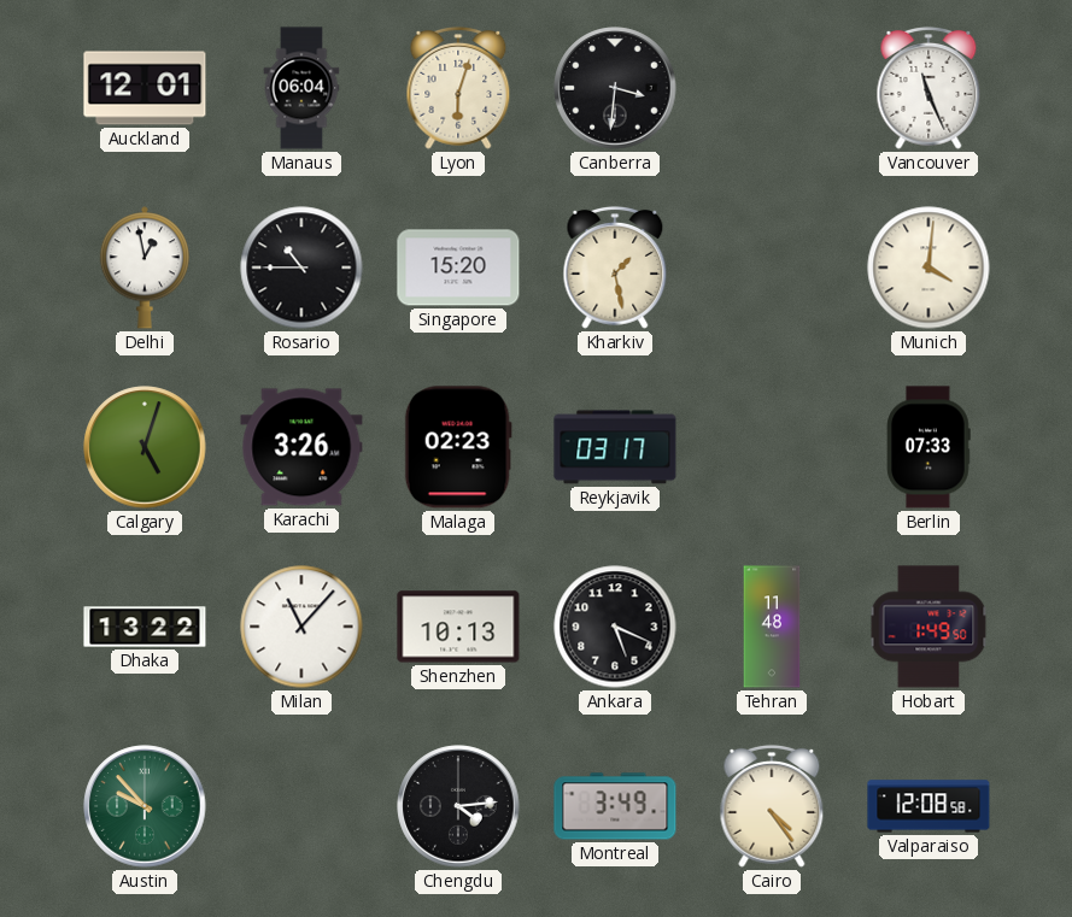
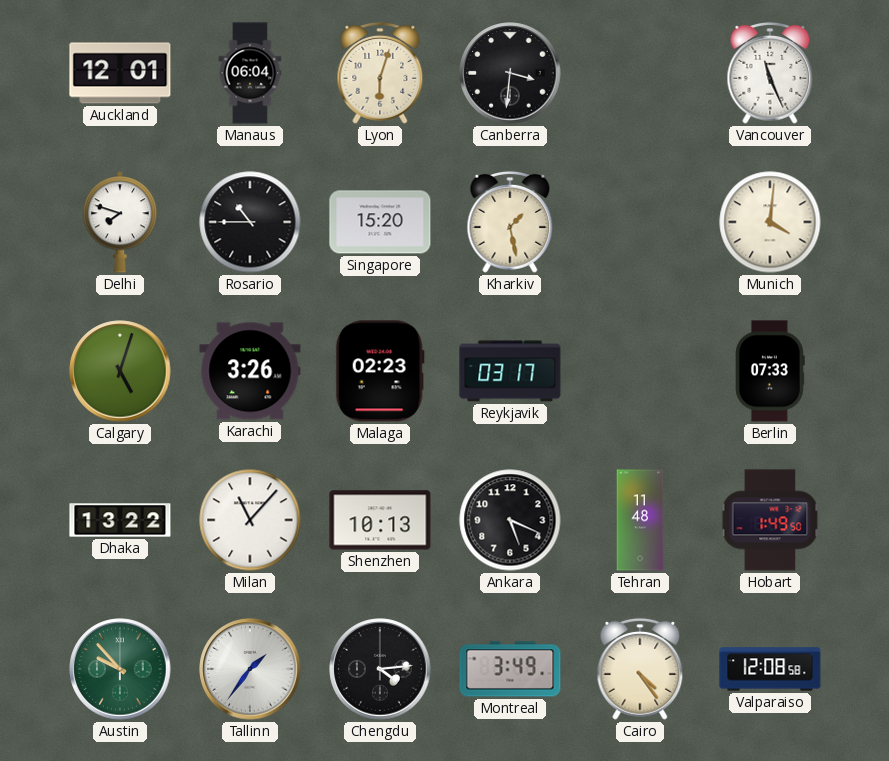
Delhi: 12:58 -> 7:48 (119, 222)
Tallinn: none -> 1:36 (250, 669)
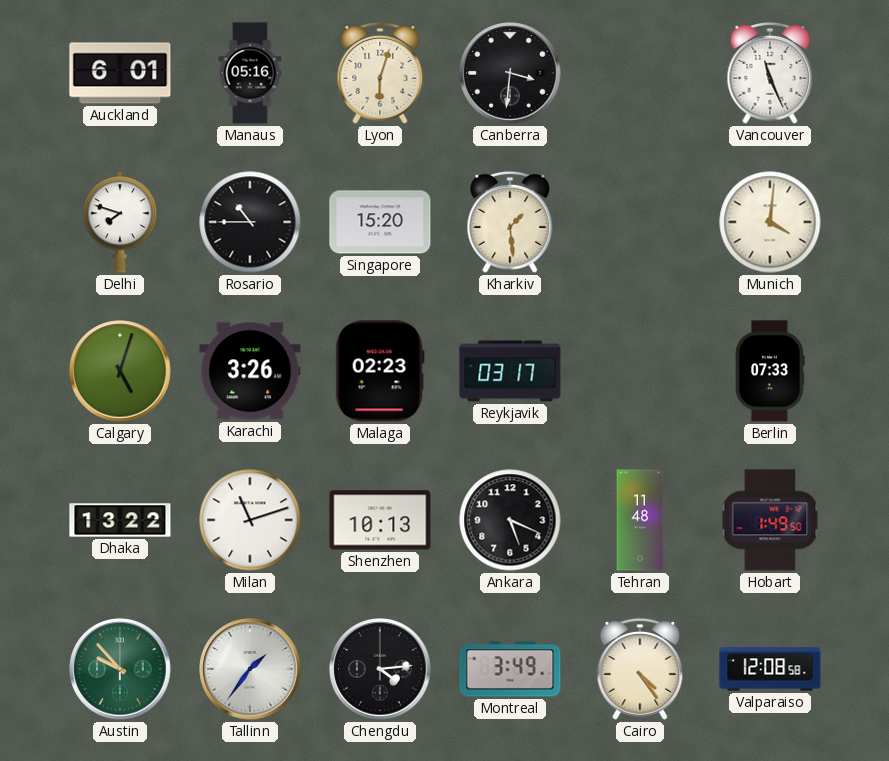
Auckland: 12:01 -> 6:01 (120, 73)
Manaus: 06:04 -> 05:16 (250, 73)
Kharkiv: 1:28 -> 1:29 (510, 222)
Milan: 11:07 -> 11:12 (250, 520)
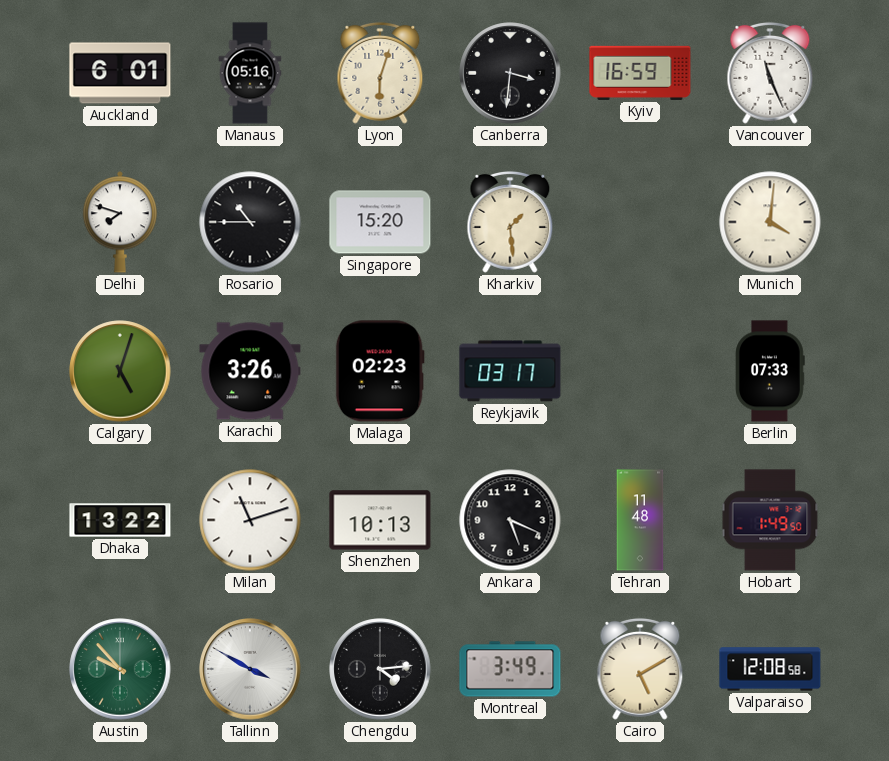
Kyiv: none -> 16:59 (640, 73)
Tallinn: 1:36 -> 3:50 (250, 669)
Cairo: 4:24 -> 5:10 (640, 669)
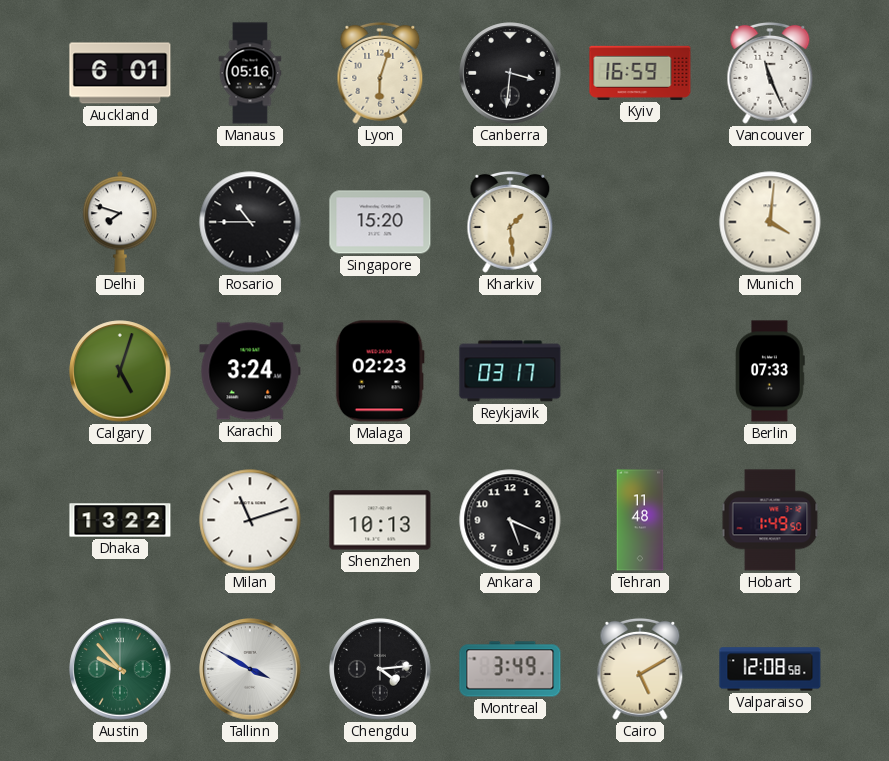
Karachi: 3:26 -> 3:24 (250, 371)
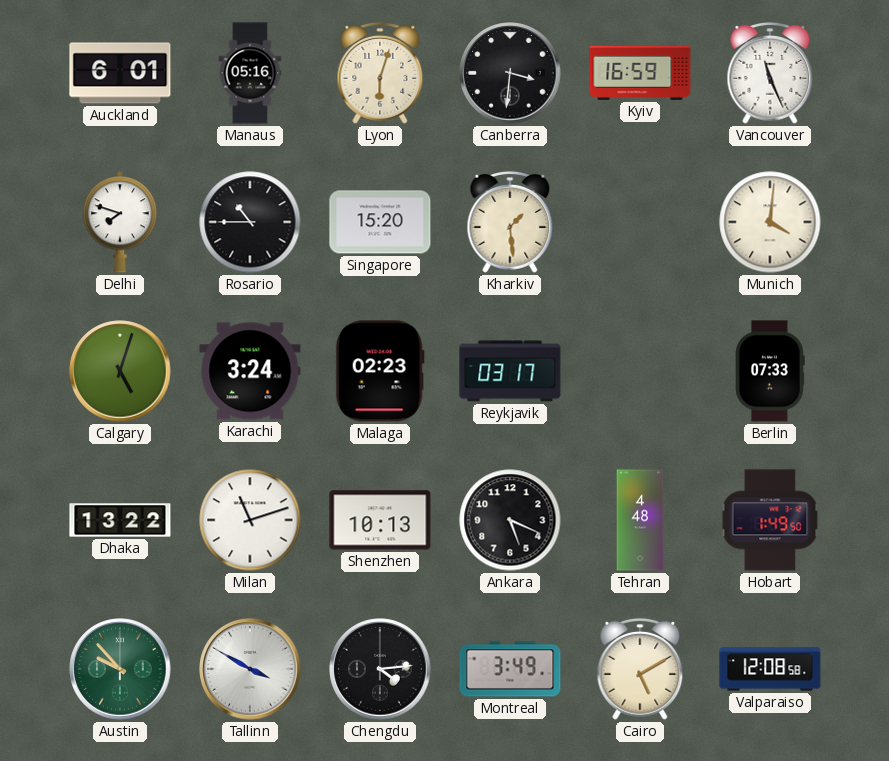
Tehran: 11:48 -> 4:48 (640, 520)
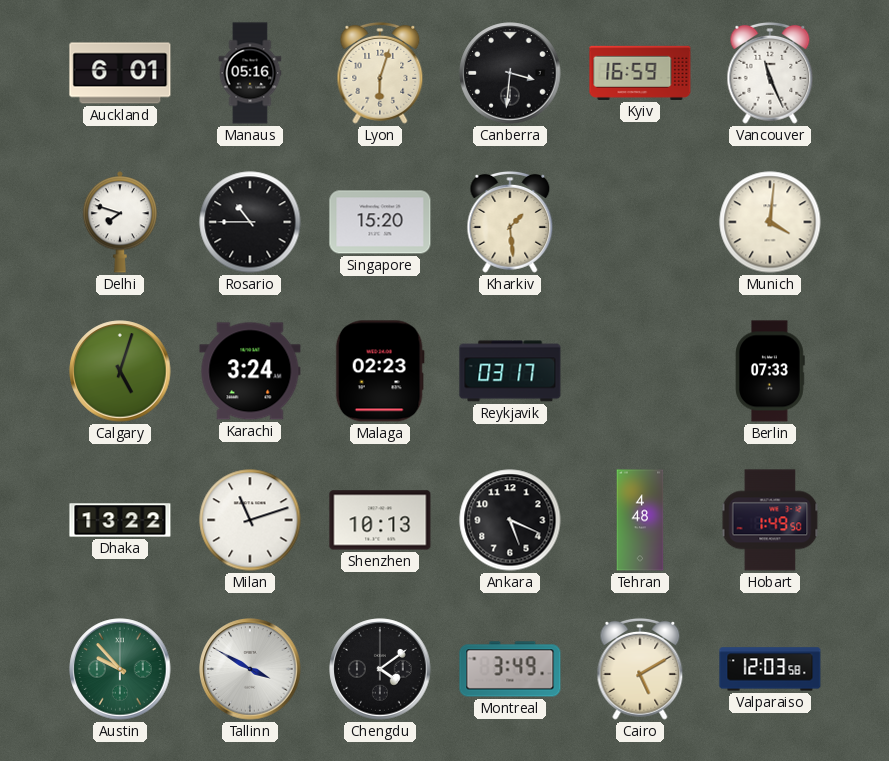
Chengdu: 4:14 -> 4:09 (380, 669)
Valparaiso: 12:08 -> 12:03 (770, 669)
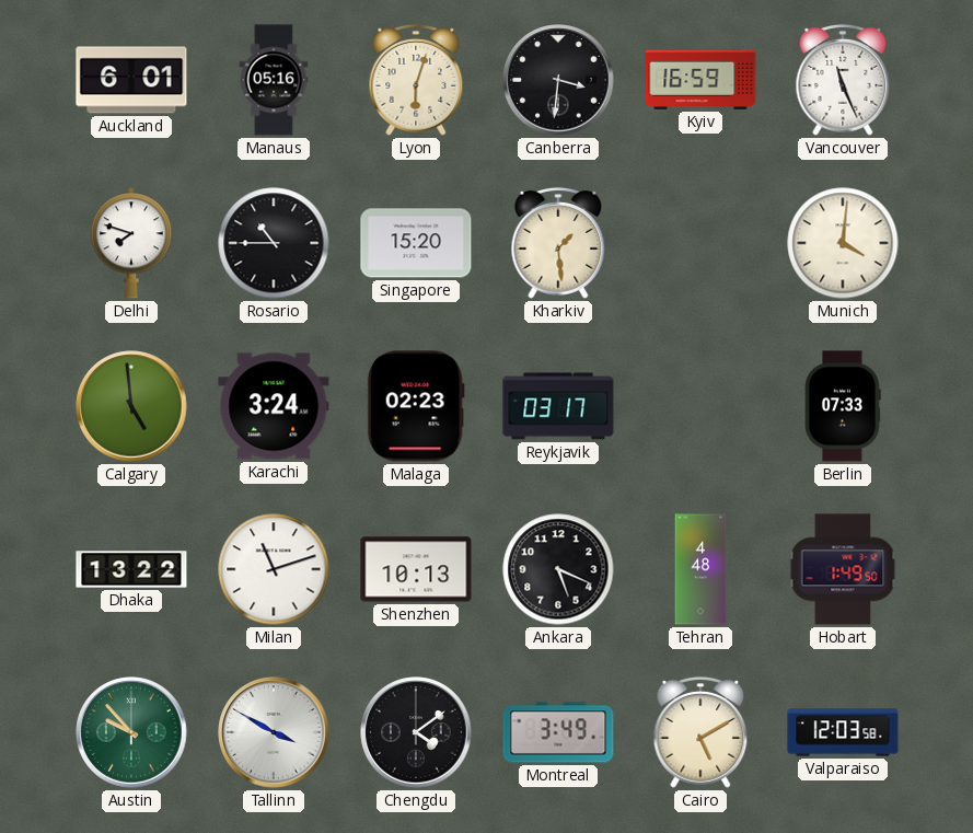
Calgary: 5:03 -> 4:59 (131, 406)
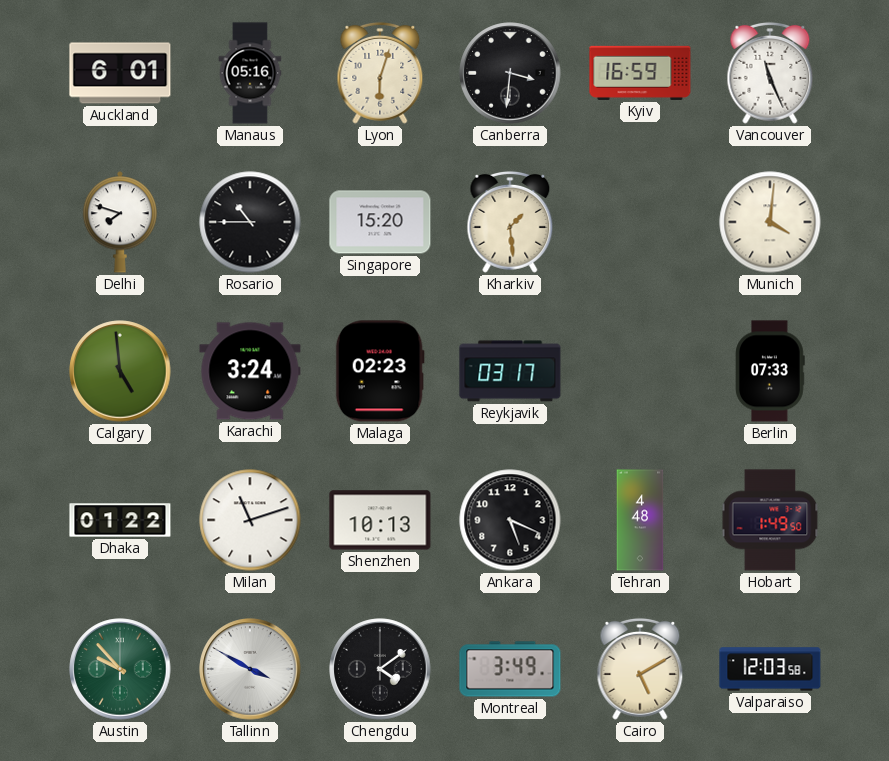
Dhaka: 13:22 -> 01:22 (120, 520)
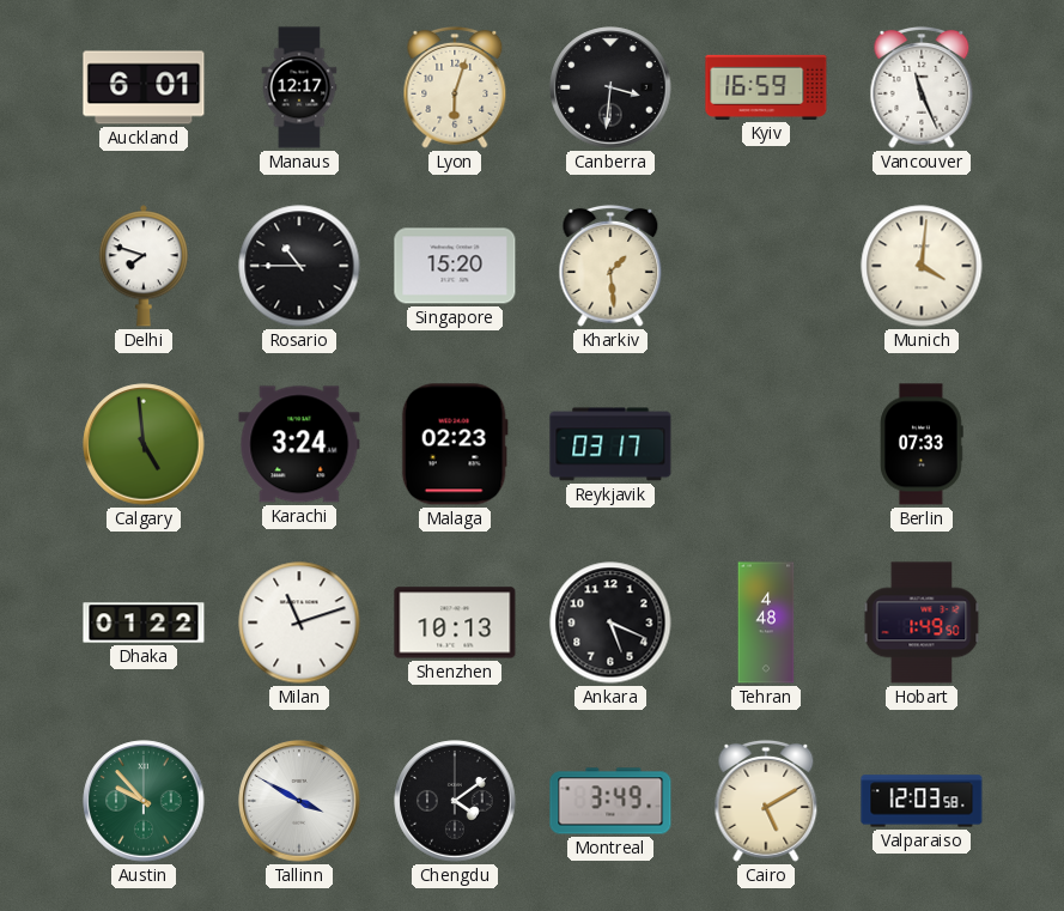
Manaus: 05:16 -> 12:17 (299, 87)
